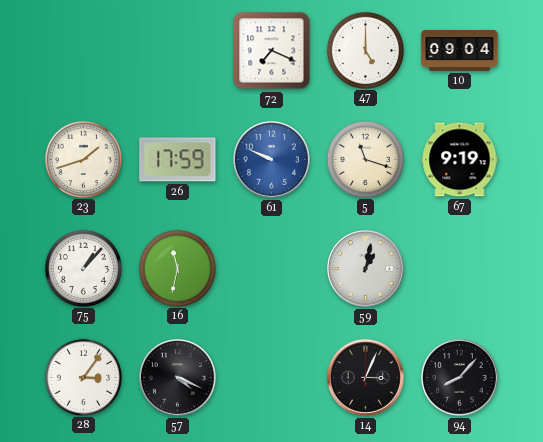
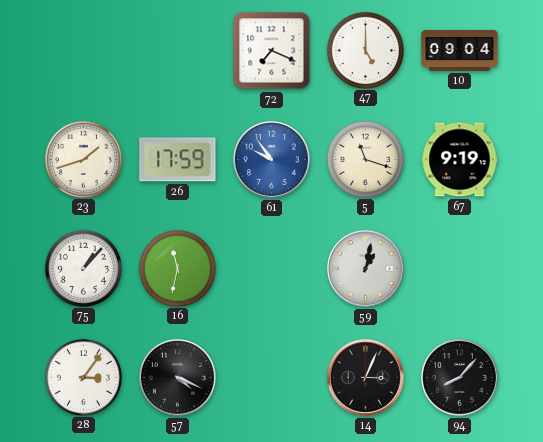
61: 9:49 -> 9:54 (271, 159)
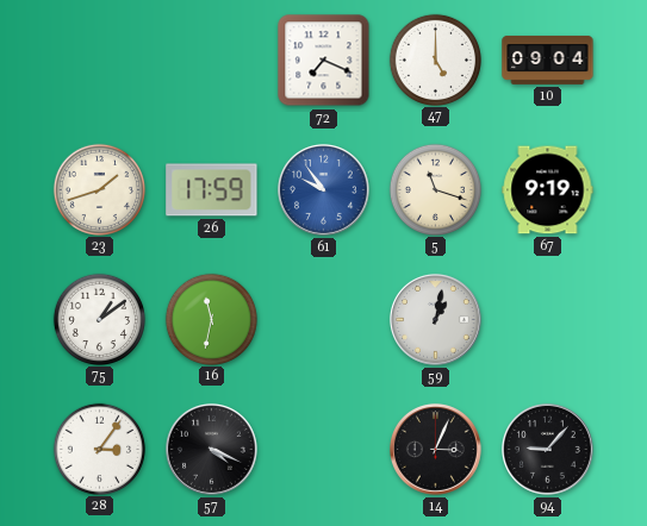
75: 1:07 -> 1:09 (99, 319)
94: 8:07 -> 9:07 (547, 449)
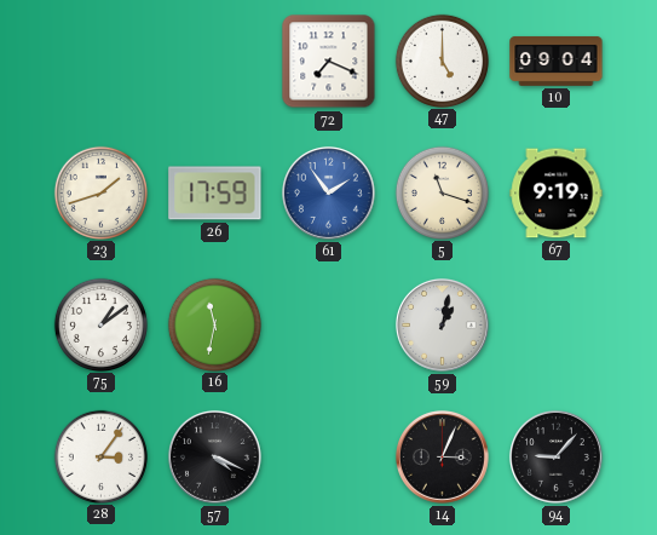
61: 9:54 -> 1:54 (328, 192)
